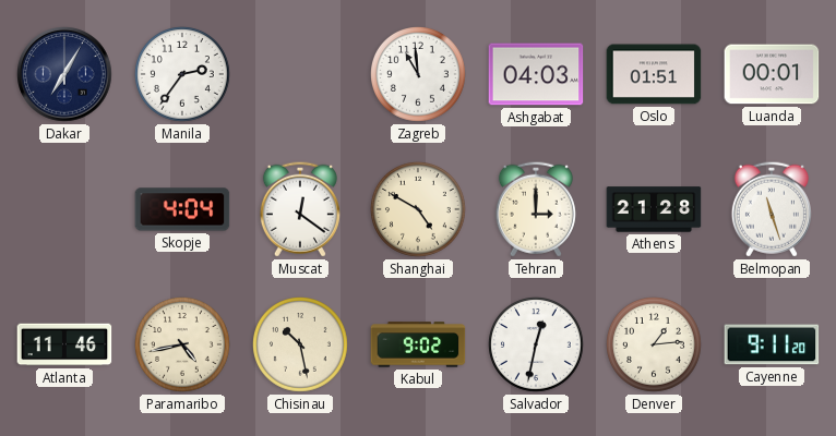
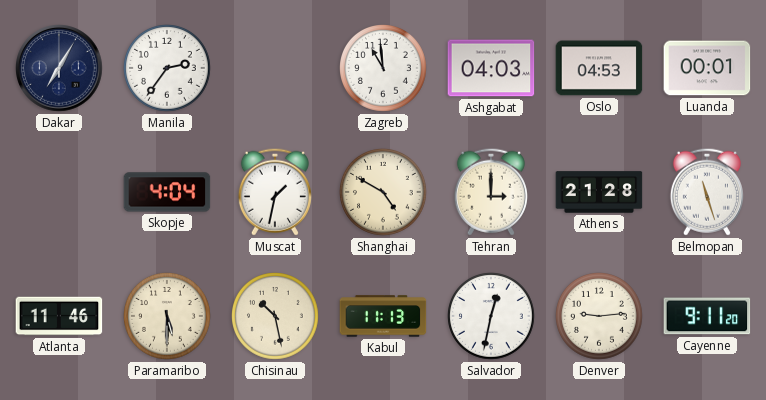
Oslo: 01:51 -> 04:53 (599, 68)
Muscat: 12:21 -> 1:32 (275, 192)
Paramaribo: 4:43 -> 5:30 (168, 317)
Kabul: 9:02 -> 11:13 (383, 316)
Denver: 1:14 -> 9:14 (600, 317)
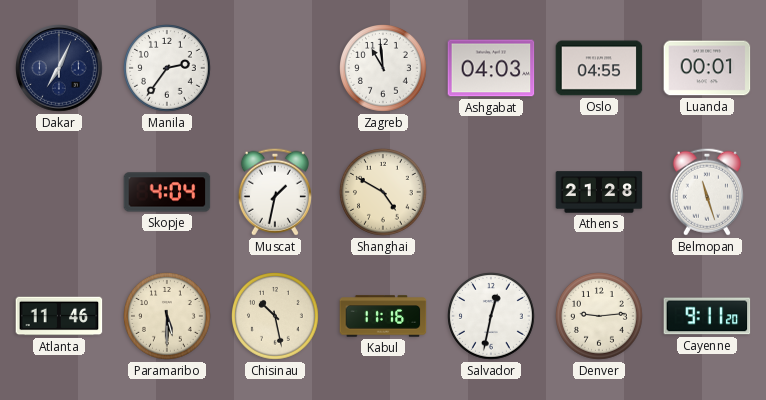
Dakar: 7:05 -> 7:04 (60, 69)
Oslo: 04:53 -> 04:55 (599, 68)
Tehran: 3:00 -> none (491, 192)
Kabul: 11:13 -> 11:16 (383, 316)
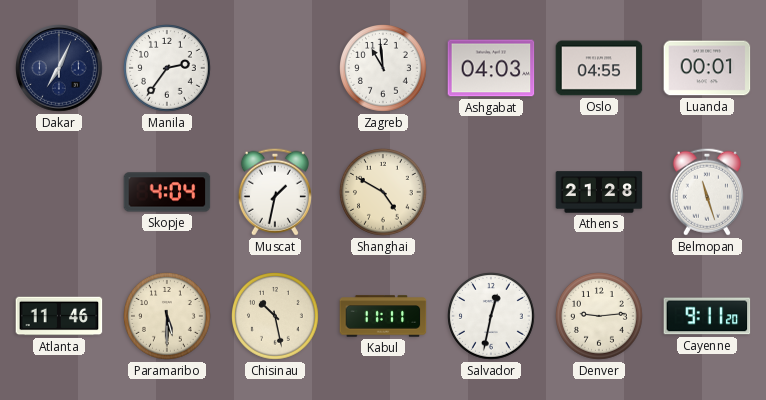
Kabul: 11:16 -> 11:11 (383, 316)
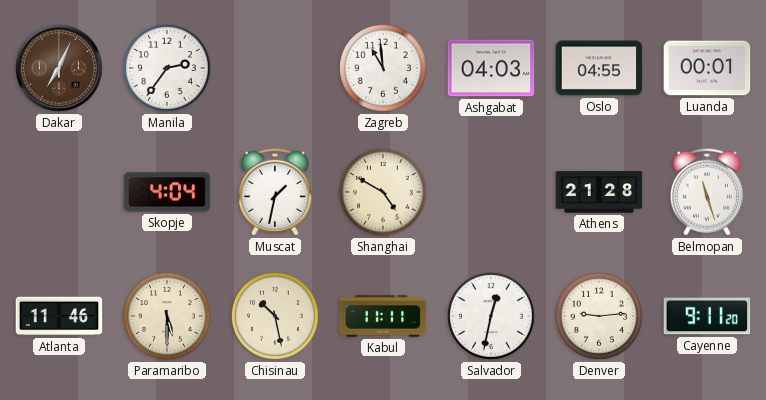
Dakar dial: navy -> brown (60, 69)
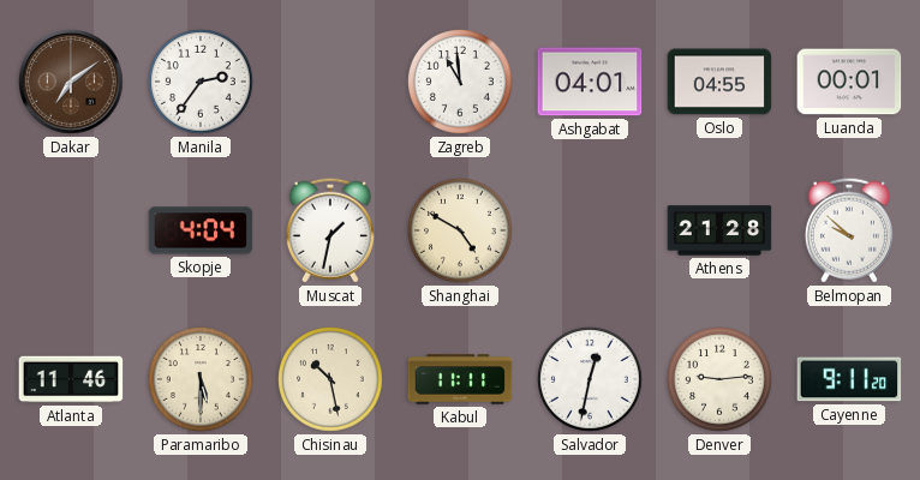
Dakar: 7:04 -> 7:09 (72, 83)
Ashgabat: 04:03 -> 04:01 (590, 82)
Belmopan: 11:27 -> 9:52 (849, 230)
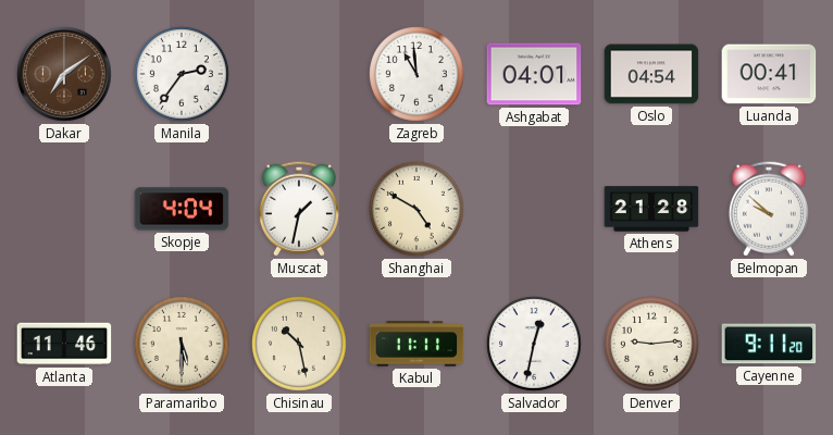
Oslo: 04:55 -> 04:54 (651, 74)
Luanda: 00:01 -> 00:41 (769, 74)
